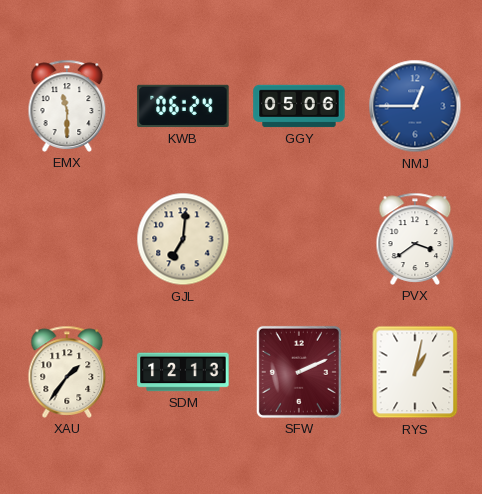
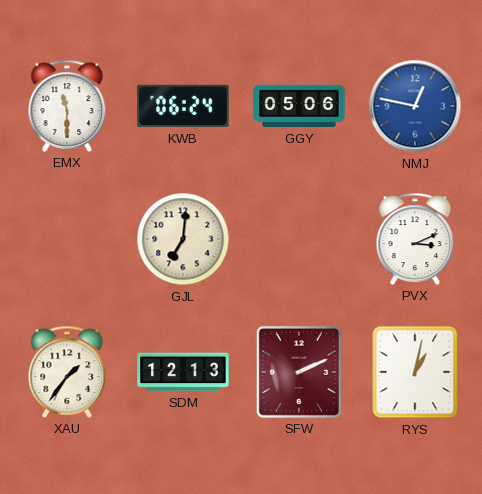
NMJ: 12:45 -> 12:47 (415, 106)
PVX: 3:39 -> 3:11 (415, 239)
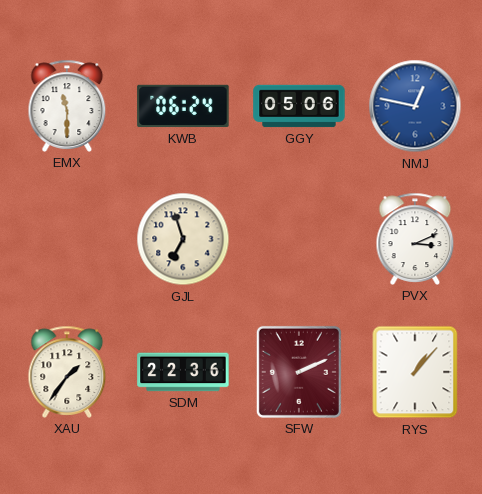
GJL: 7:01 -> 6:57 (183, 239)
SDM: 12:13 -> 22:36 (183, 372)
RYS: 1:02 -> 1:07 (415, 372)
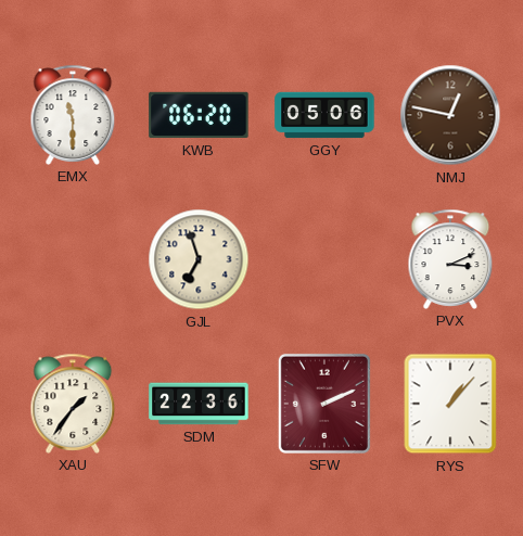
KWB: 06:24 -> 06:20 (199, 115)
NMJ dial: blue -> brown (450, 115)
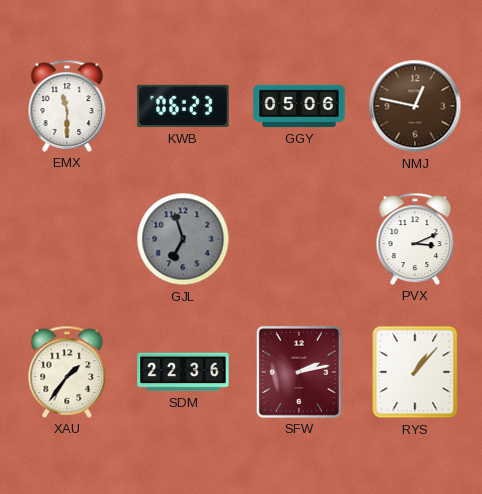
KWB: 06:20 -> 06:23 (183, 106)
GJL dial: cream -> grey (183, 239)
SFW: 2:11 -> 2:13 (299, 372)
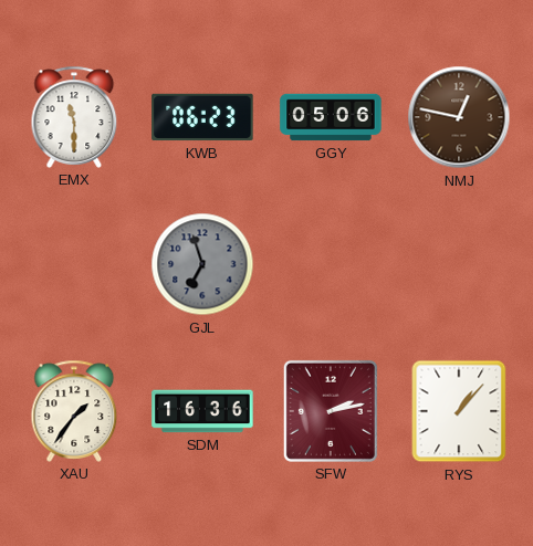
PVX: 3:11 -> none (415, 239)
SDM: 22:36 -> 16:36 (202, 411)
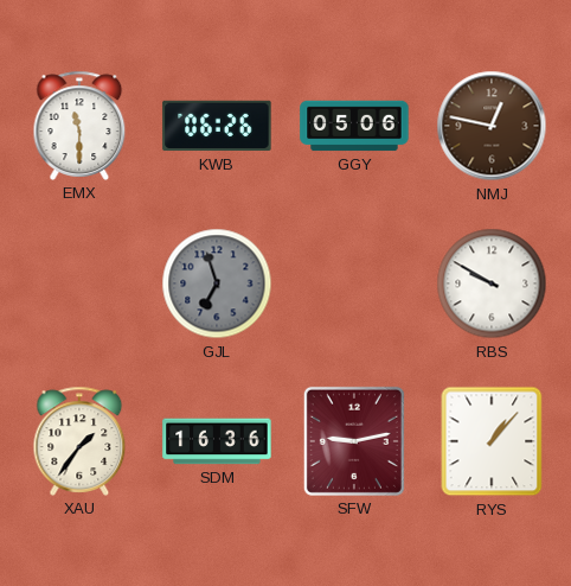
KWB: 06:23 -> 06:26 (217, 126)
RBS: none -> 9:50 (492, 284)
SFW: 2:13 -> 9:13 (354, 441)
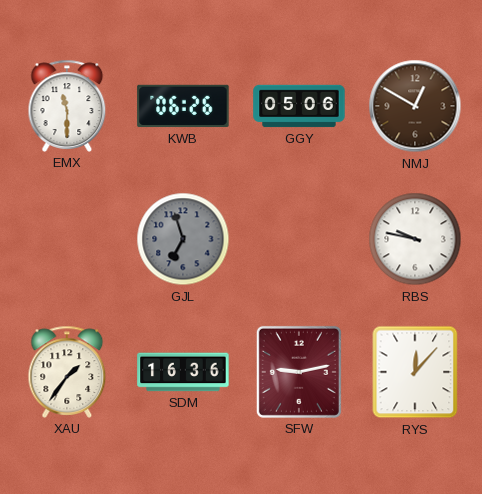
NMJ: 12:47 -> 12:50 (415, 106)
RBS: 9:50 -> 9:47 (415, 239)
RYS: 1:07 -> 12:07 (415, 372)
